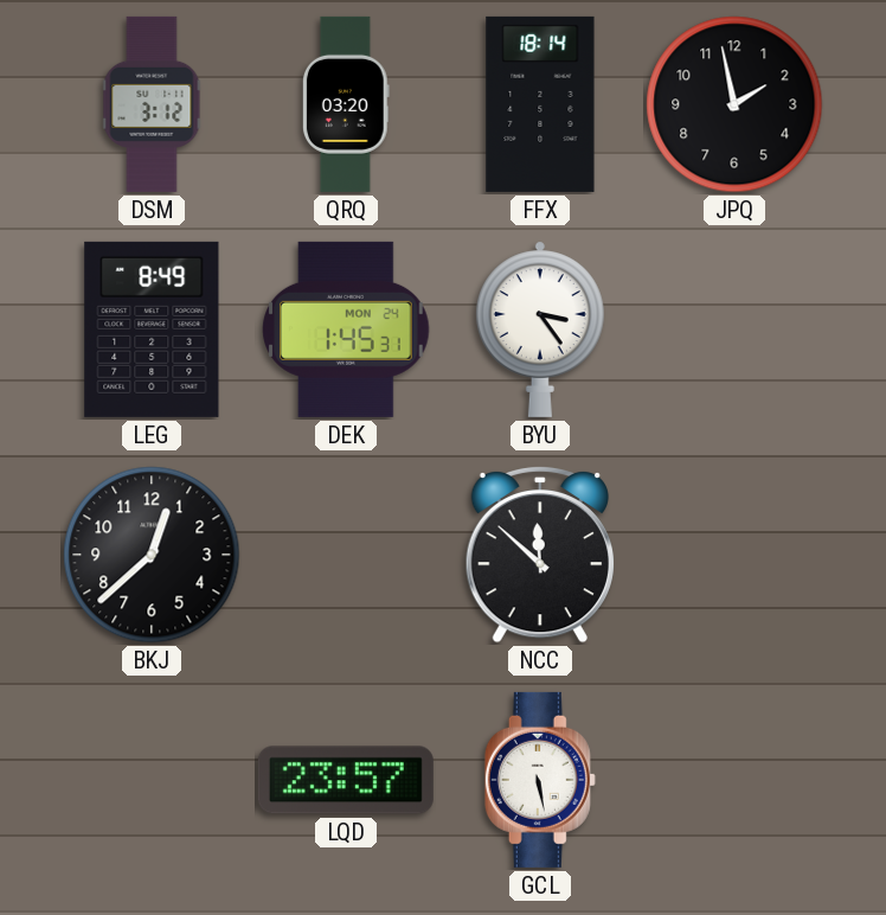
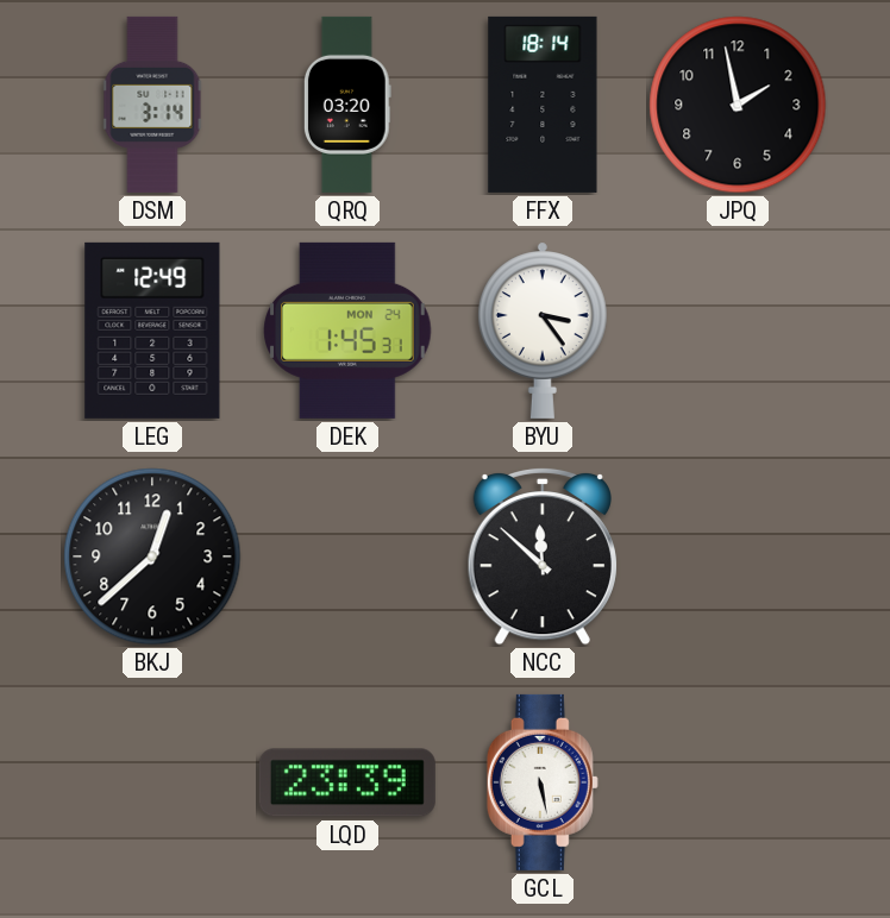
DSM: 3:12 -> 3:14 (152, 105)
LEG: 8:49 -> 12:49 (152, 331)
LQD: 23:57 -> 23:39 (347, 782)
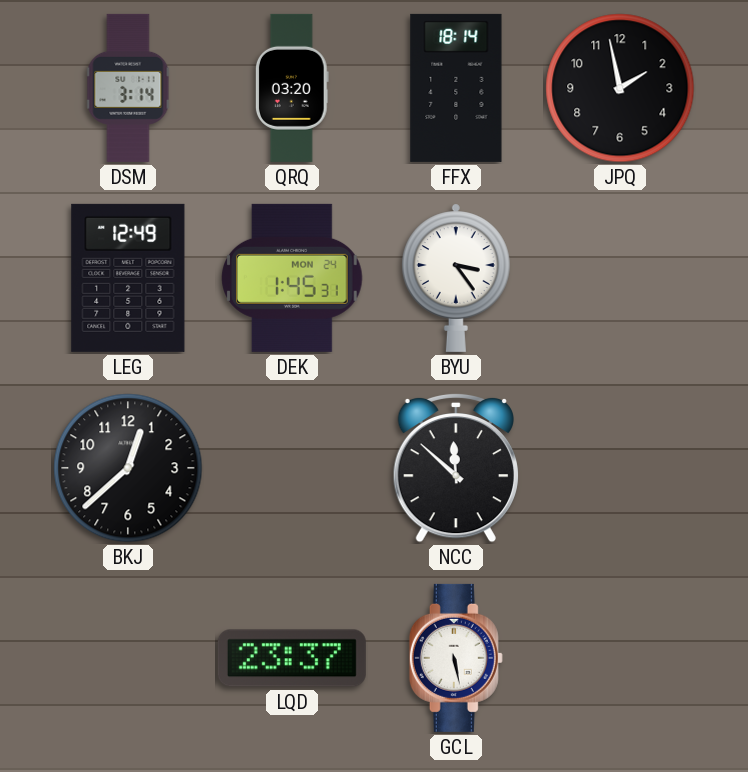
LQD: 23:39 -> 23:37 (292, 658)
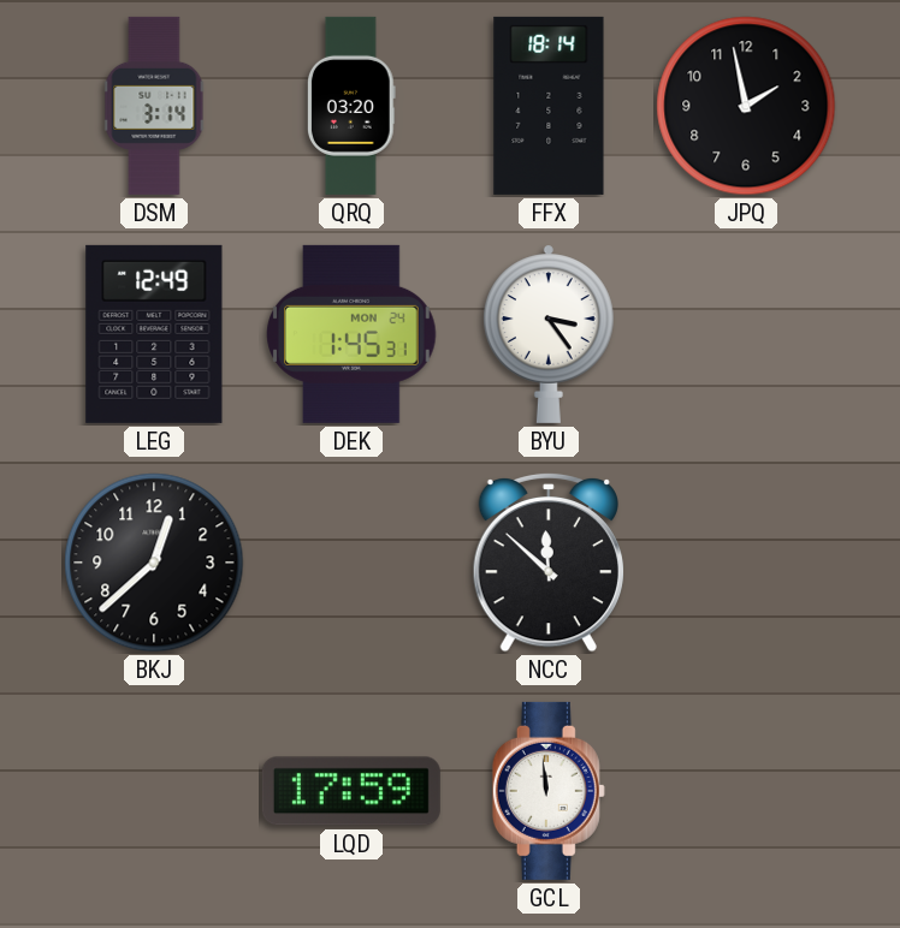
LQD: 23:37 -> 17:59 (351, 791)
GCL: 5:28 -> 11:59 (549, 791)
